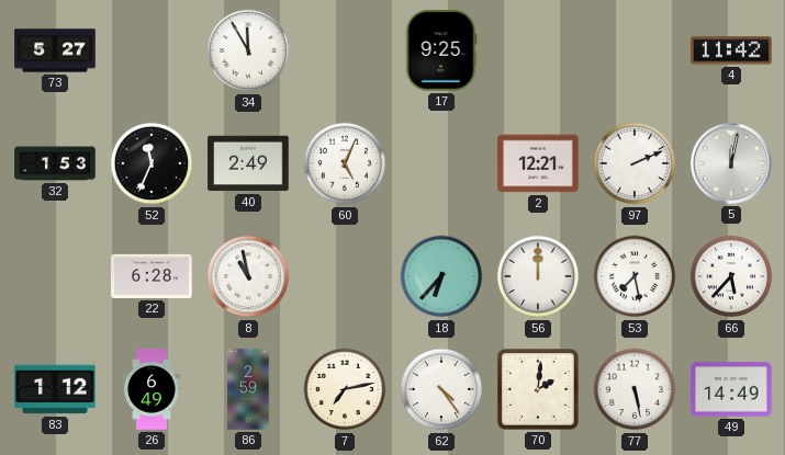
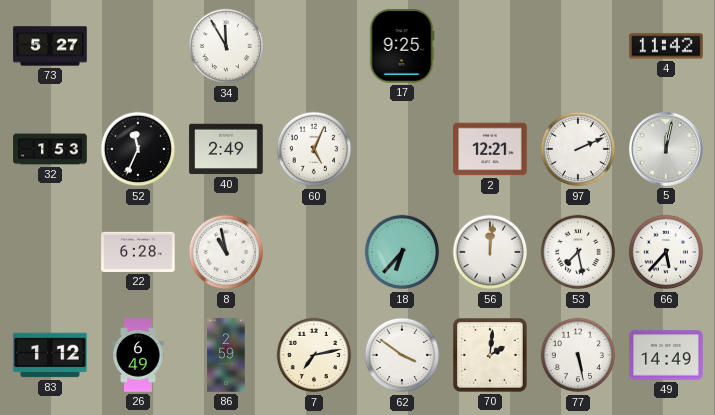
56: 12:00 -> 12:01 (490, 252)
62: 4:24 -> 3:51 (402, 355)
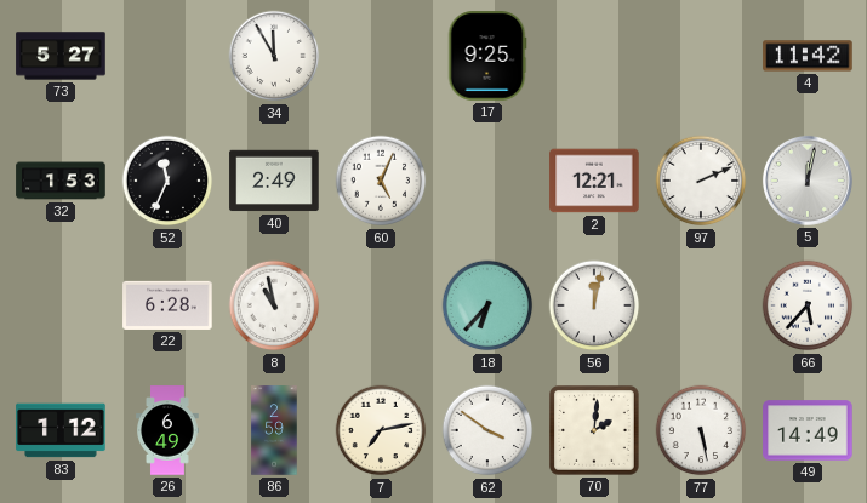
56: 12:01 -> 12:02 (594, 305)
53: 7:28 -> none (578, 252)
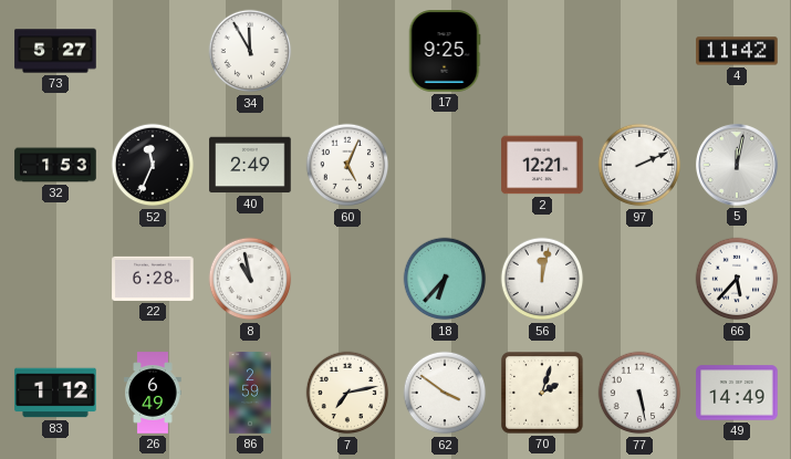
70: 2:01 -> 2:03 (543, 394)
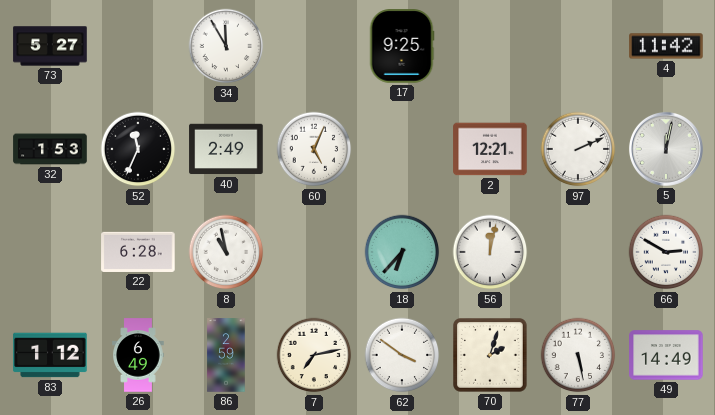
66: 5:37 -> 2:50 (666, 252)
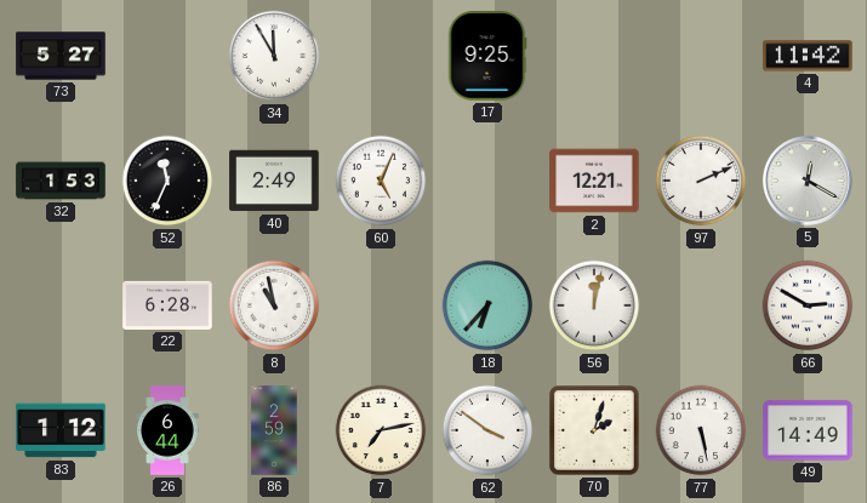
5: 12:02 -> 12:20 (808, 181)
26: 6:49 -> 6:44 (167, 430)
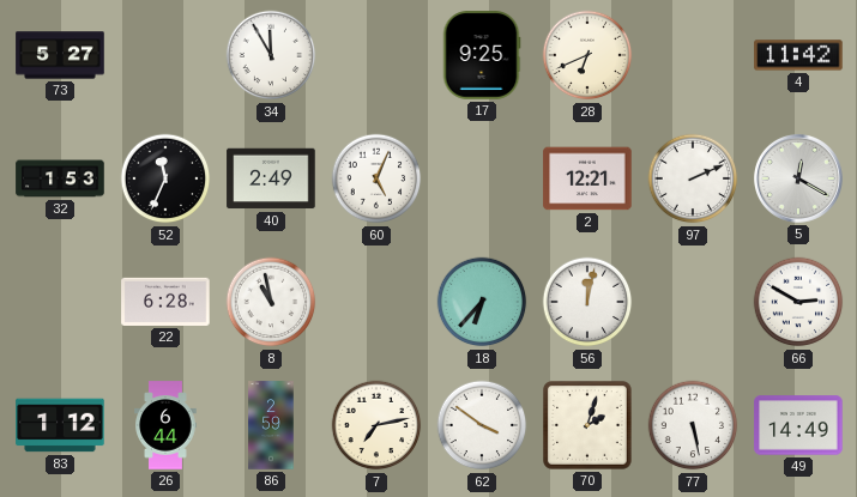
28: none -> 6:41 (587, 55)
